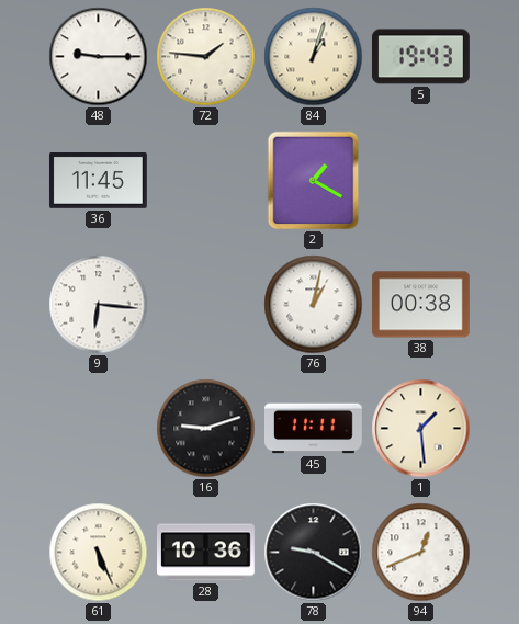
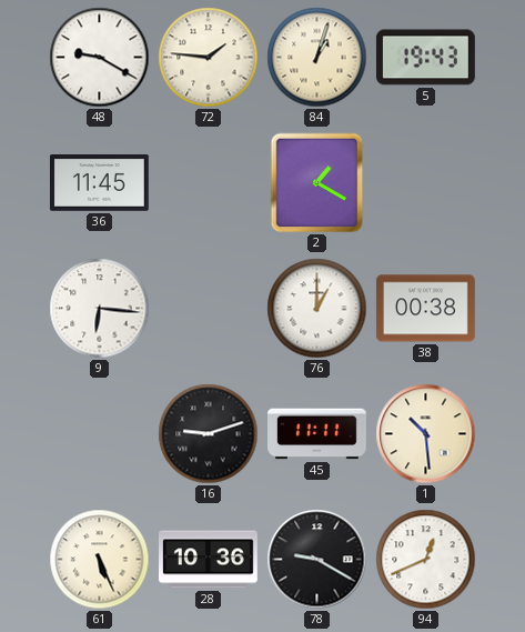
48: 9:15 -> 9:20 (100, 58)
76: 1:02 -> 1:00 (317, 309)
1: 1:29 -> 10:29 (426, 434)
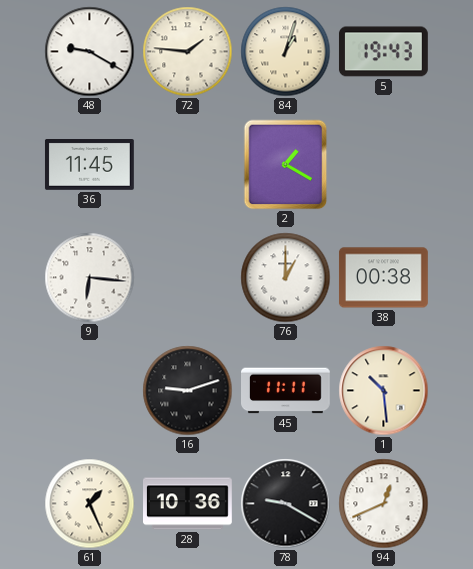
61: 5:26 -> 1:26 (90, 504)
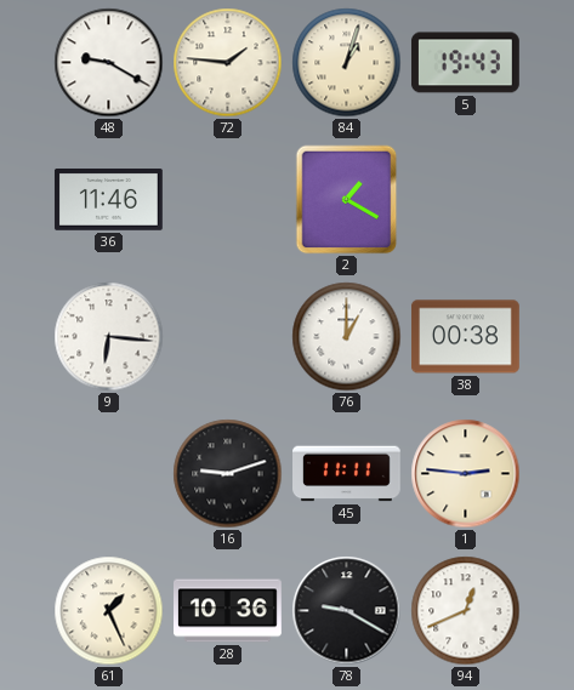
36: 11:45 -> 11:46 (108, 200)
1: 10:29 -> 2:46 (466, 474)
